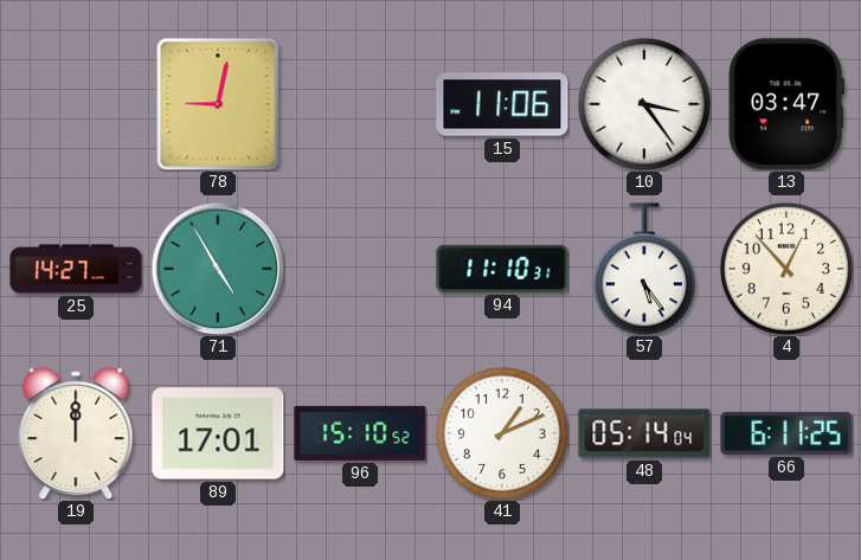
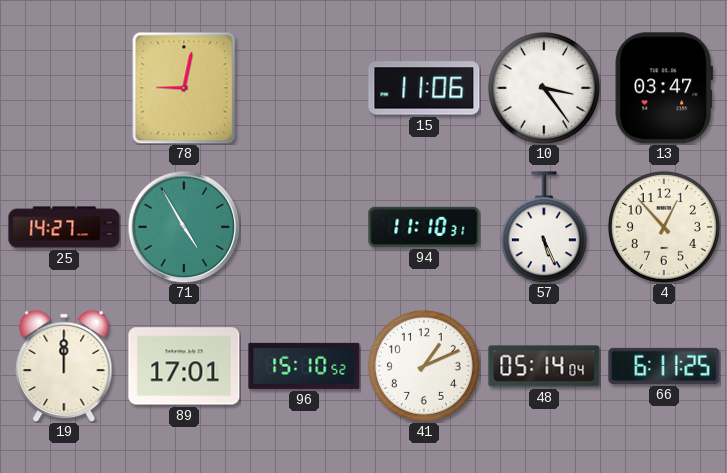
57: 5:24 -> 5:26 (544, 227)
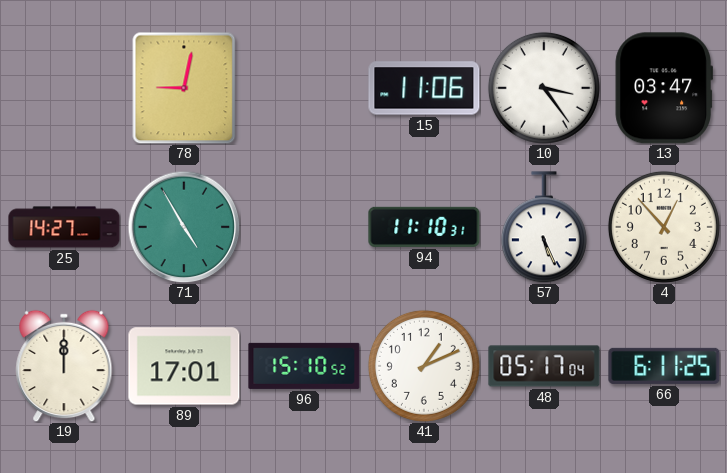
48: 05:14 -> 05:17 (544, 366)
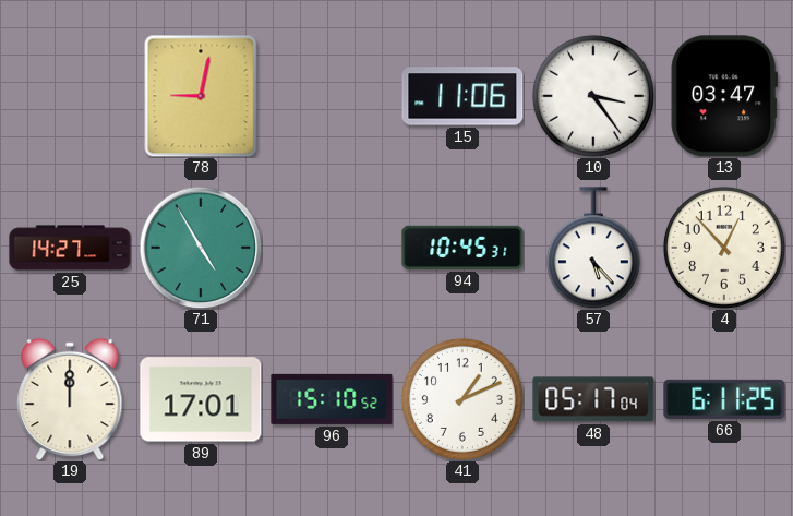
94: 11:10 -> 10:45 (462, 248)
57: 5:26 -> 5:23 (593, 248)
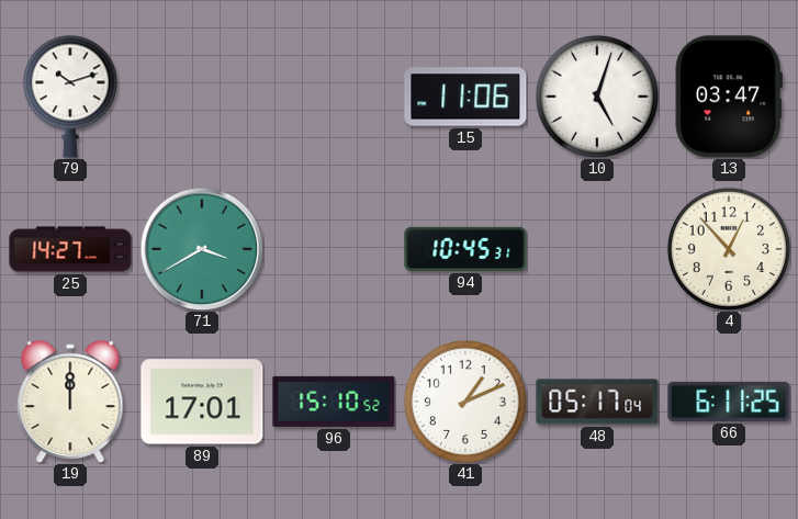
79: none -> 10:12 (70, 97)
78: 9:02 -> none (201, 96)
10: 3:24 -> 5:03 (597, 97)
71: 4:55 -> 3:40 (202, 249)
57: 5:23 -> none (593, 248)
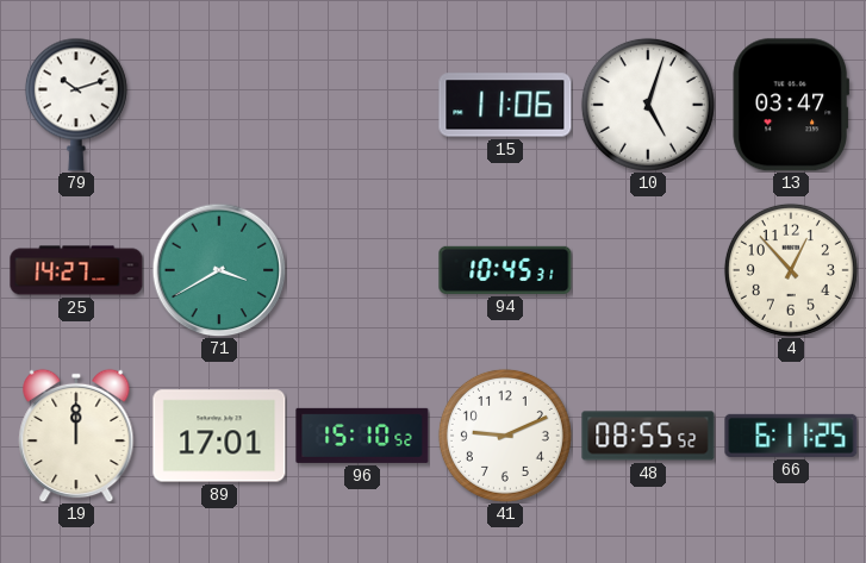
41: 1:11 -> 9:11 (505, 436)
48: 05:17 -> 08:55 (648, 436)
